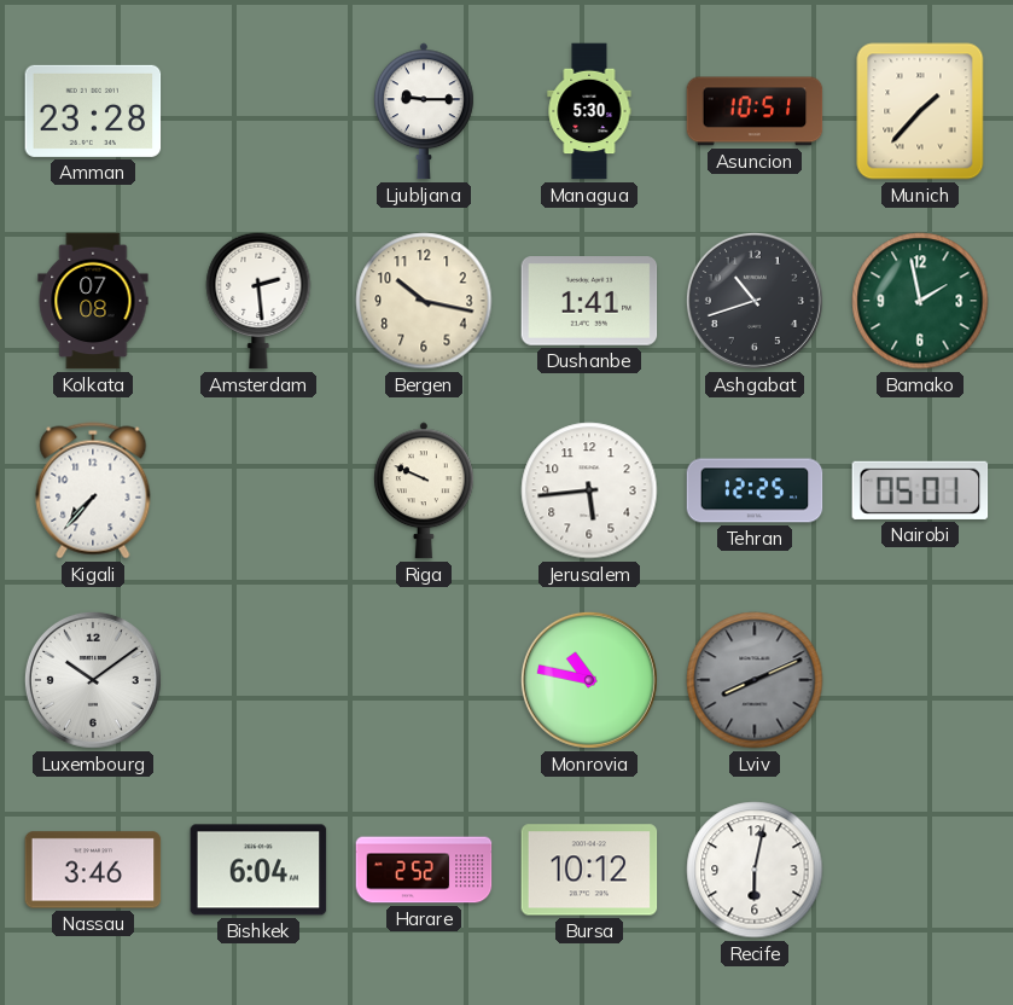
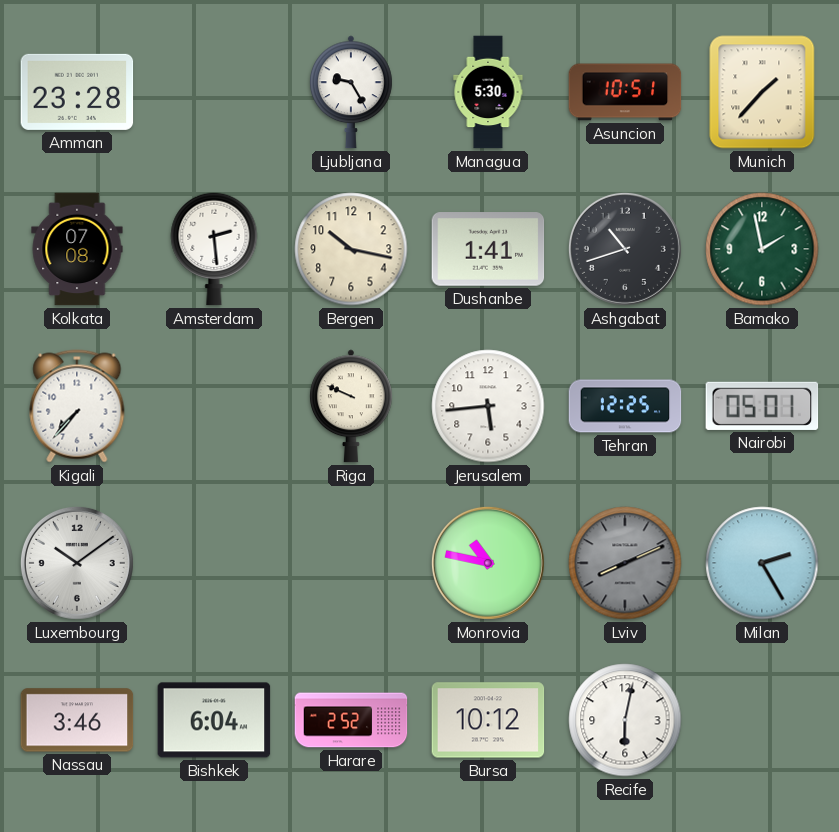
Ljubljana: 9:15 -> 9:25 (351, 92)
Milan: none -> 2:25 (762, 563)
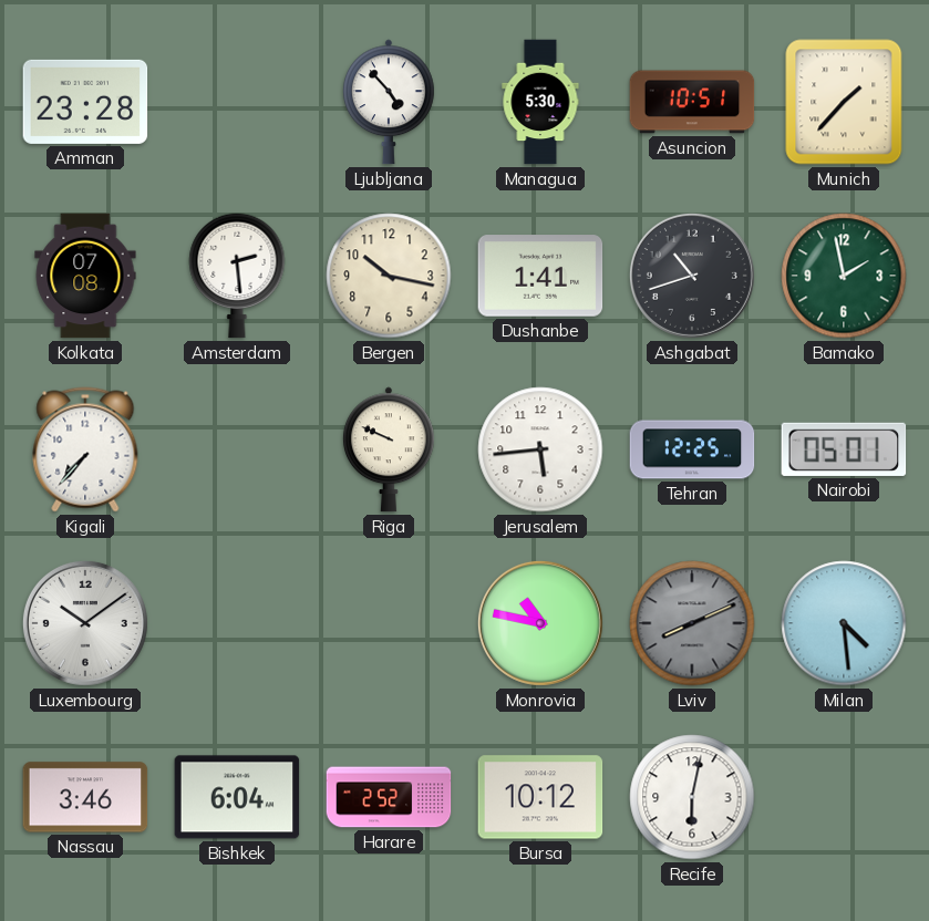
Ljubljana: 9:25 -> 4:53 (389, 102)
Milan: 2:25 -> 4:29 (844, 623)
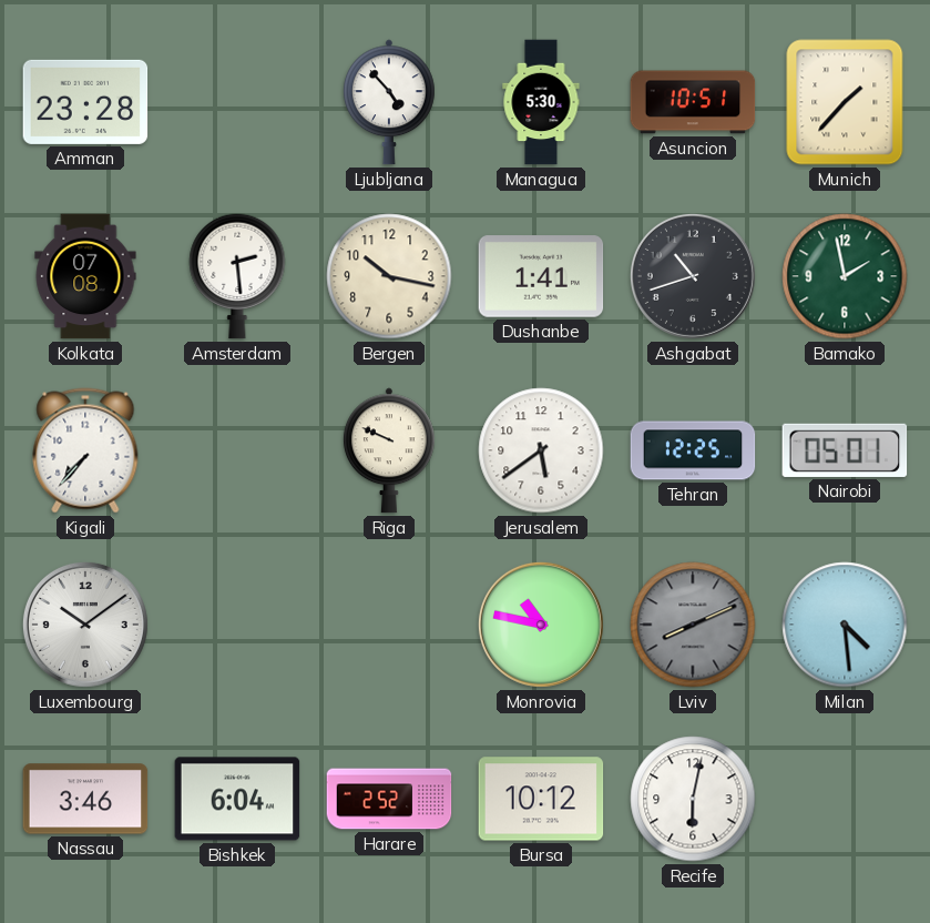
Jerusalem: 5:44 -> 5:39 (541, 450)
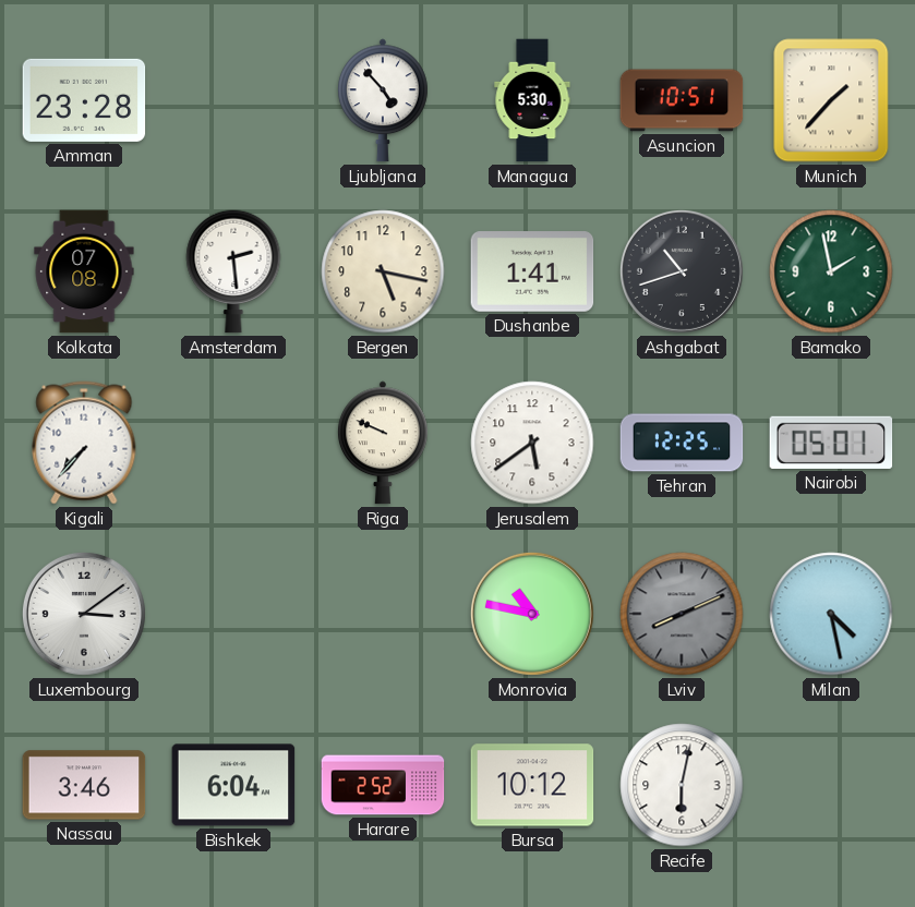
Bergen: 10:17 -> 5:17 (383, 271)
Luxembourg: 10:09 -> 3:09 (84, 614)
Milan: 4:29 -> 4:28 (831, 614)
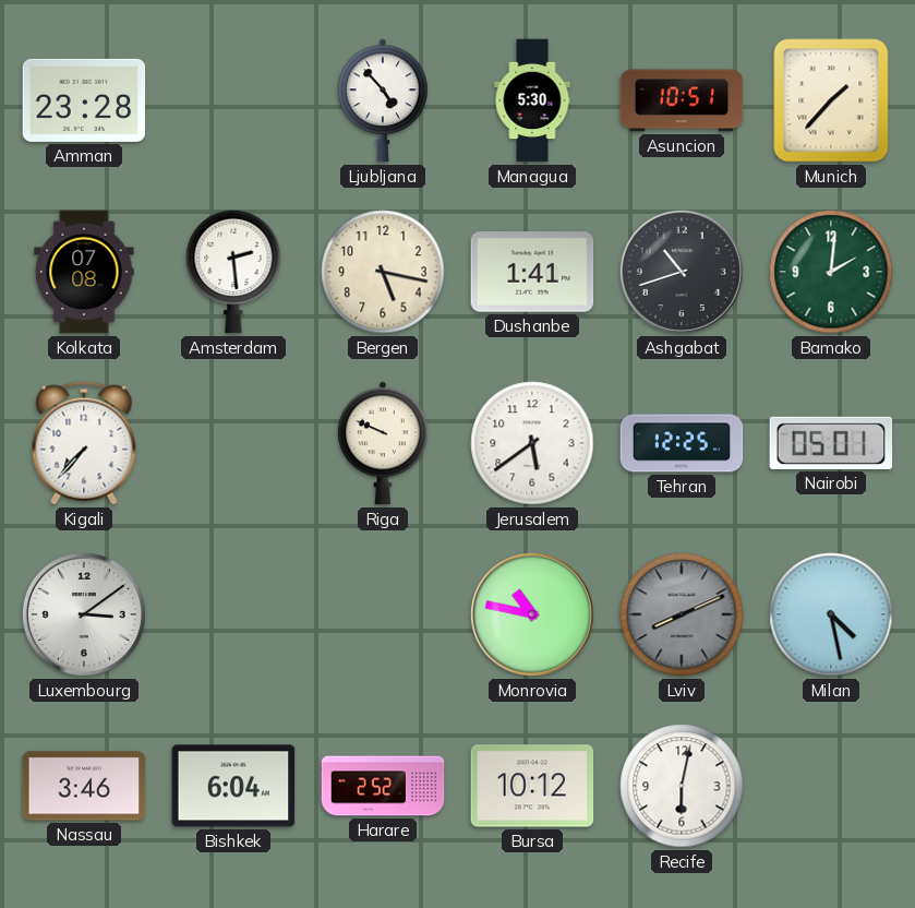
Bamako: 1:58 -> 2:01 (831, 272)
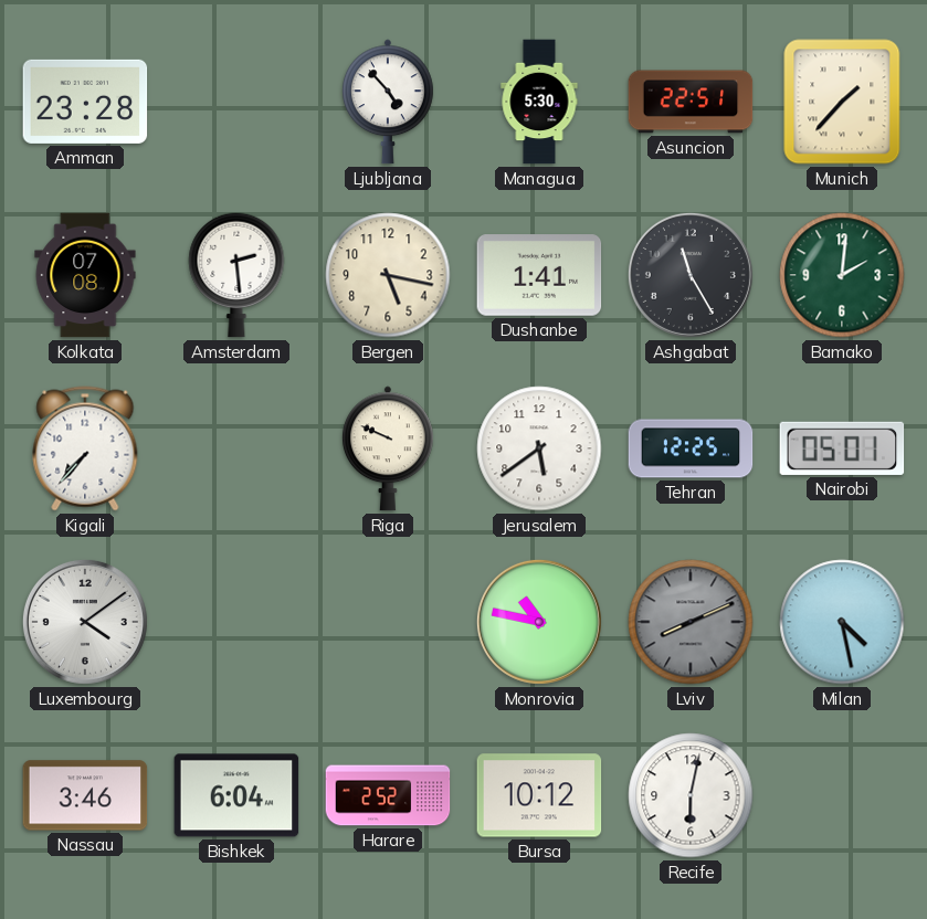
Asuncion: 10:51 -> 22:51 (691, 102)
Ashgabat: 10:42 -> 11:25 (691, 275)
Luxembourg: 3:09 -> 4:09 (85, 622)
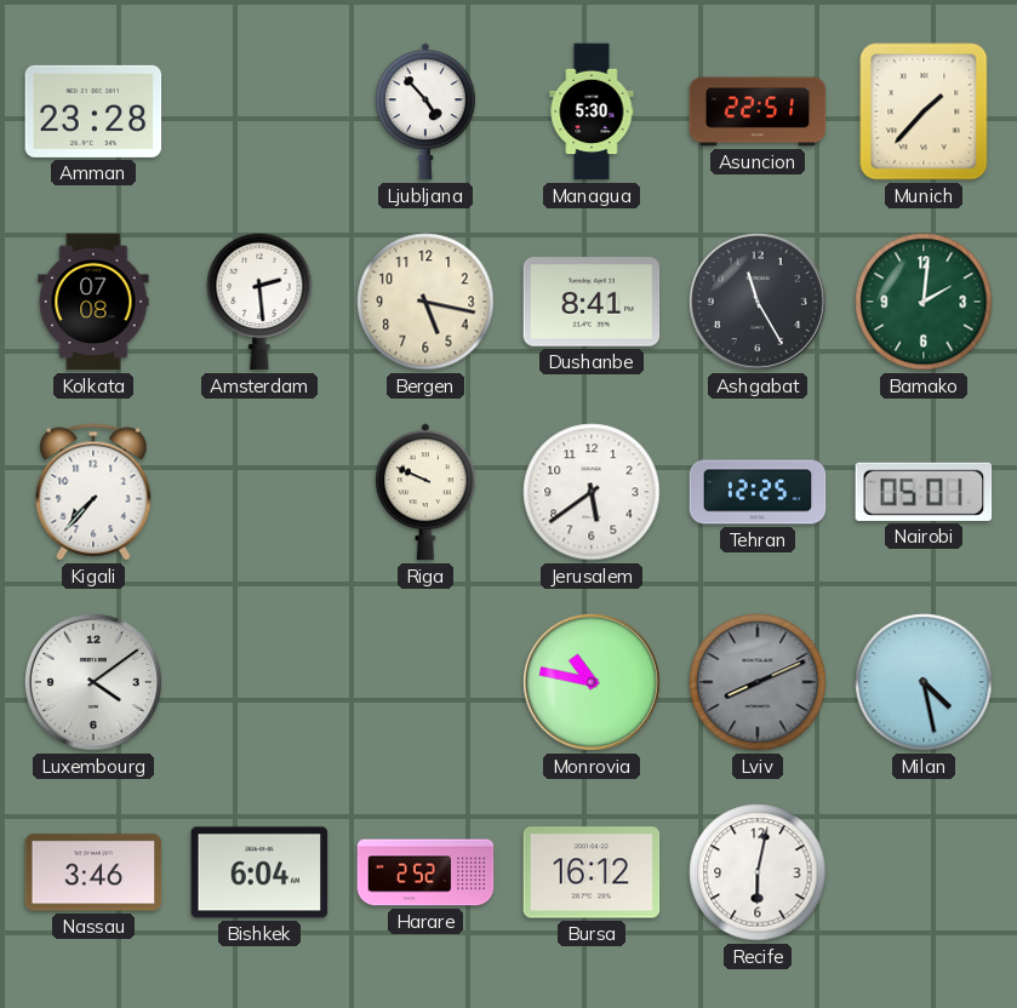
Dushanbe: 1:41 -> 8:41 (592, 302)
Bursa: 10:12 -> 16:12 (592, 872)
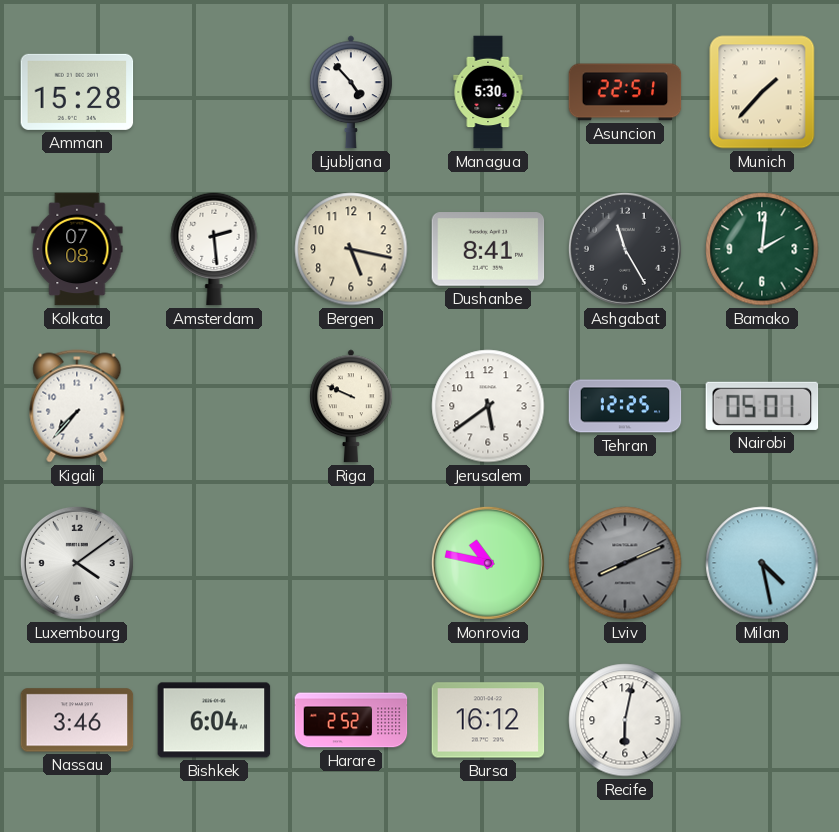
Amman: 23:28 -> 15:28 (77, 92)
